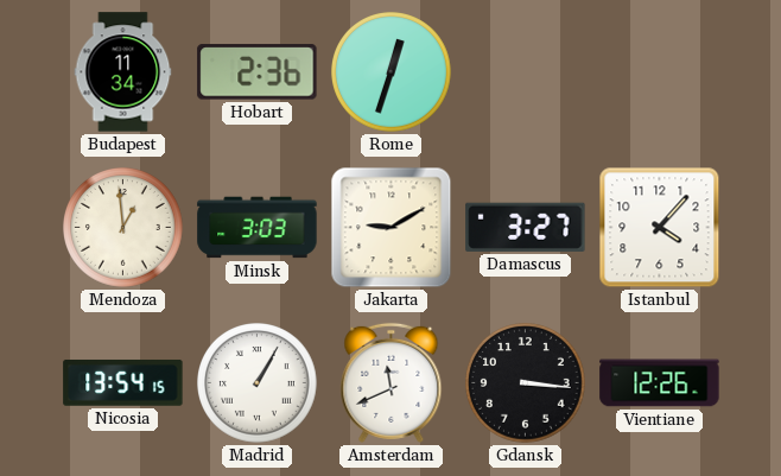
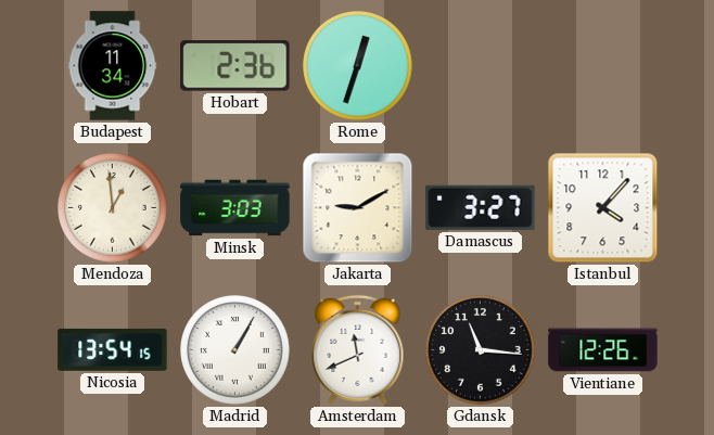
Gdansk: 3:16 -> 11:16 (481, 350)
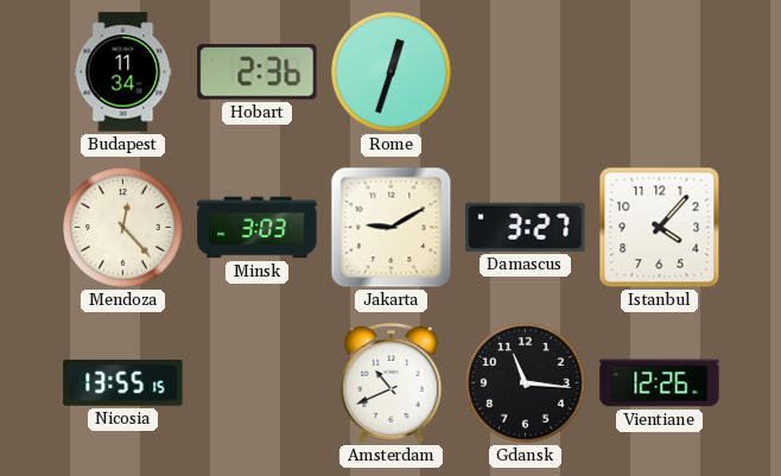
Mendoza: 12:59 -> 12:23 (123, 228)
Nicosia: 13:54 -> 13:55 (123, 382)
Madrid: 1:05 -> none (235, 350)
Amsterdam: 11:41 -> 10:41 (392, 382)
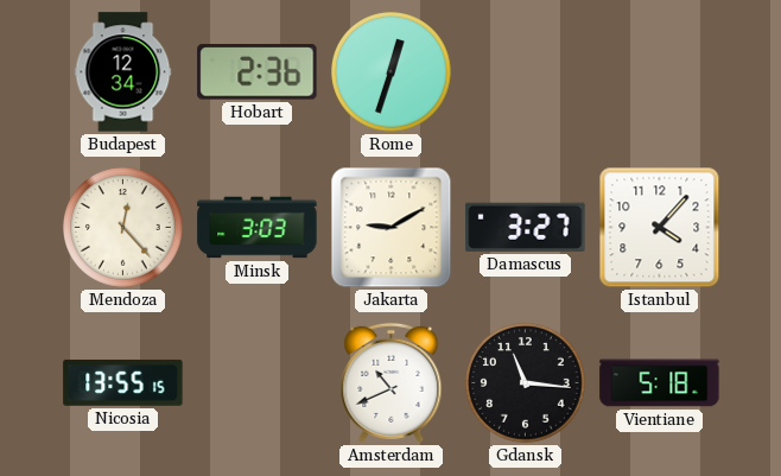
Budapest: 11:34 -> 12:34 (123, 72)
Vientiane: 12:26 -> 5:18 (660, 383)
